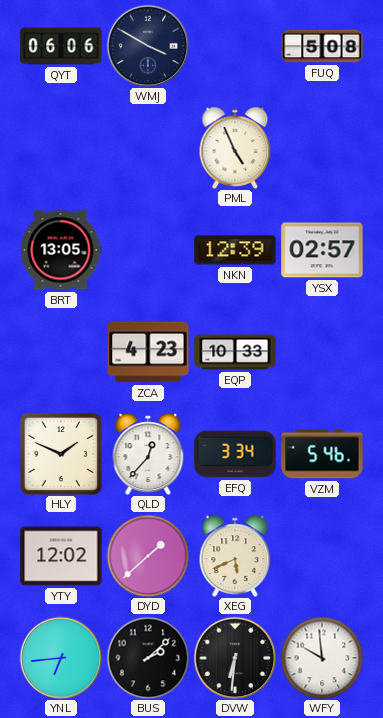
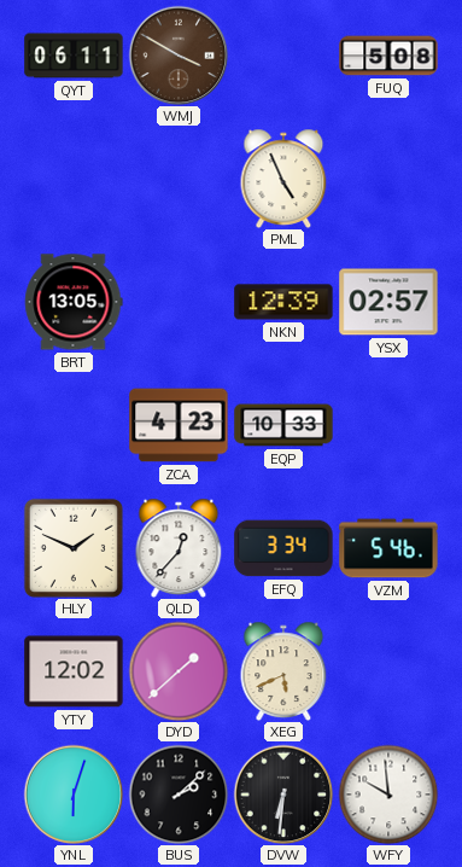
QYT: 06:06 -> 06:11 (74, 56)
WMJ dial: navy -> brown (179, 56)
YNL: 6:44 -> 6:03 (74, 795)
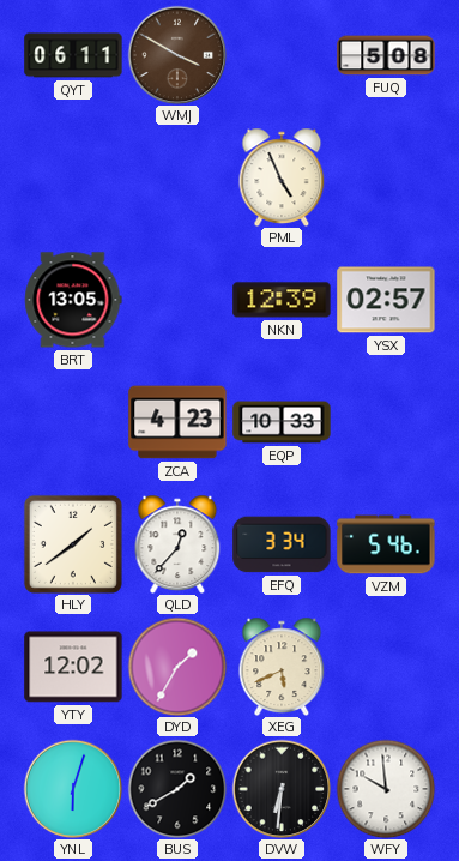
HLY: 1:49 -> 1:39 (73, 544)
DYD: 1:38 -> 1:35 (177, 667)
BUS: 2:08 -> 1:40 (177, 789)
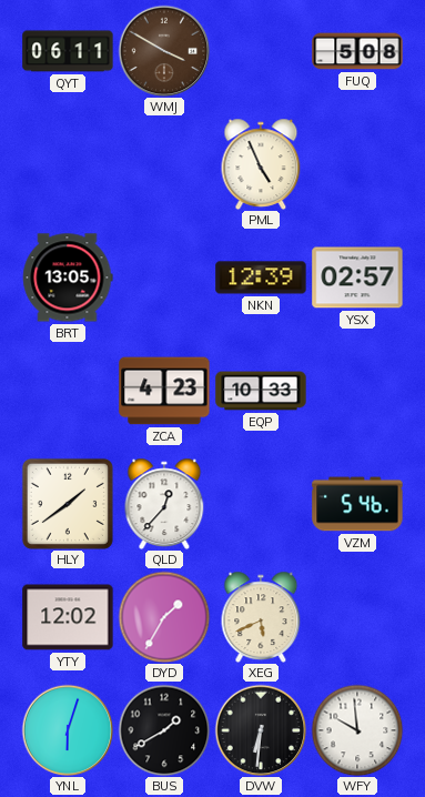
EFQ: 3:34 -> none (282, 544)
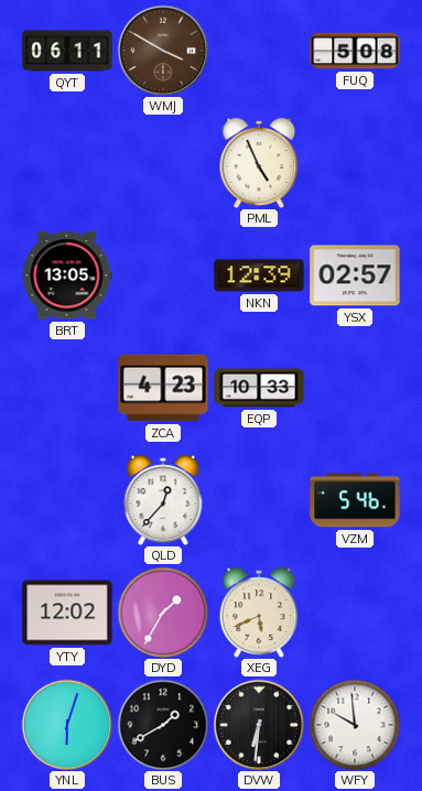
HLY: 1:39 -> none (68, 504)
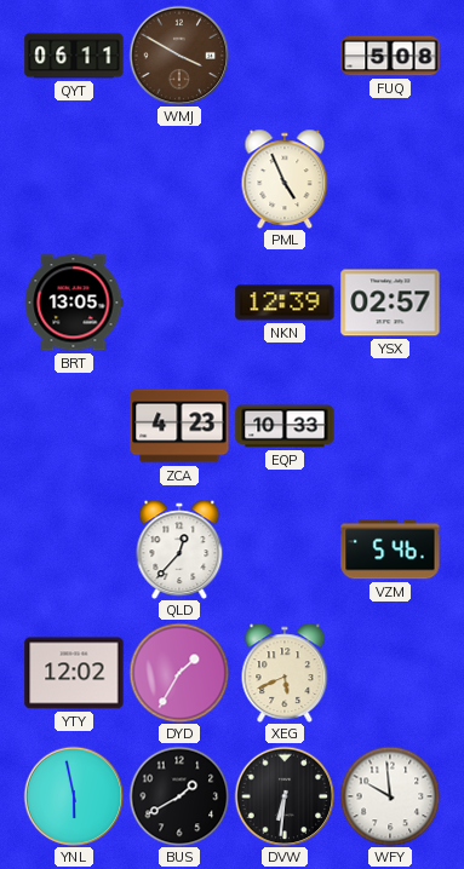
YNL: 6:03 -> 5:58 (74, 796)
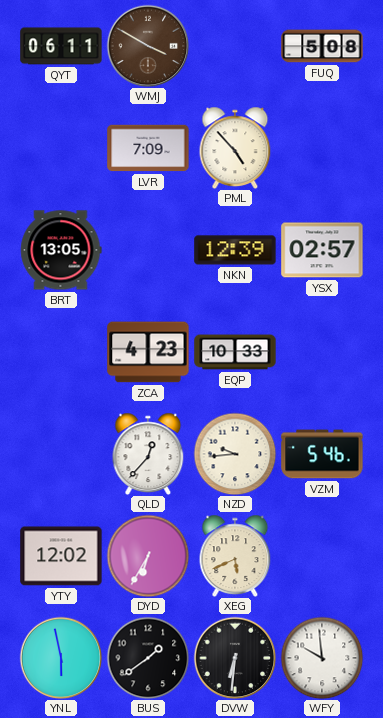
LVR: none -> 7:09 (148, 148)
PML: 4:56 -> 4:53 (235, 148)
NZD: none -> 9:44 (235, 454)
DYD: 1:35 -> 6:35 (148, 556)
BUS: 1:40 -> 1:39 (148, 658)
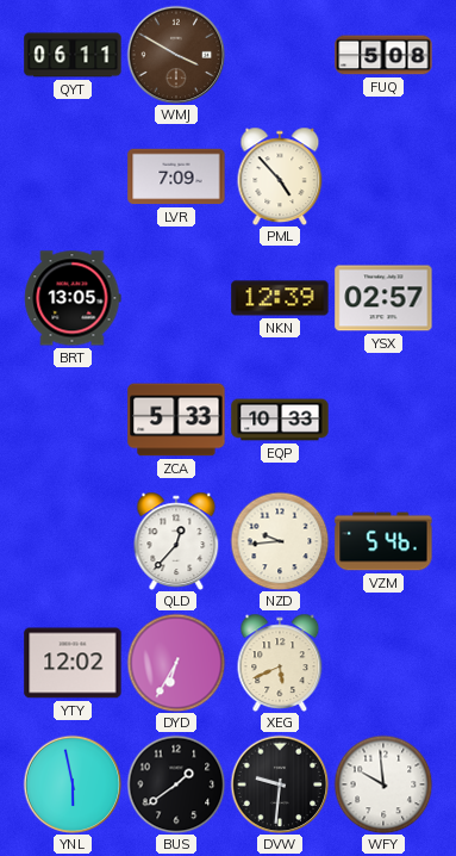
ZCA: 4:23 -> 5:33 (176, 420)
DVW: 6:31 -> 9:31 (280, 784)
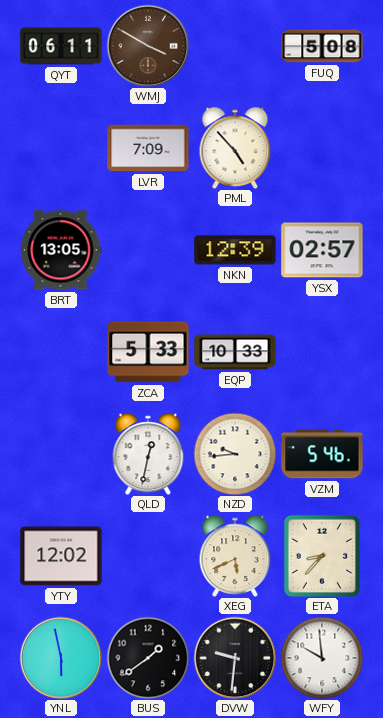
QLD: 12:37 -> 12:32 (148, 454)
DYD: 6:35 -> none (176, 663)
ETA: none -> 8:37 (321, 555)
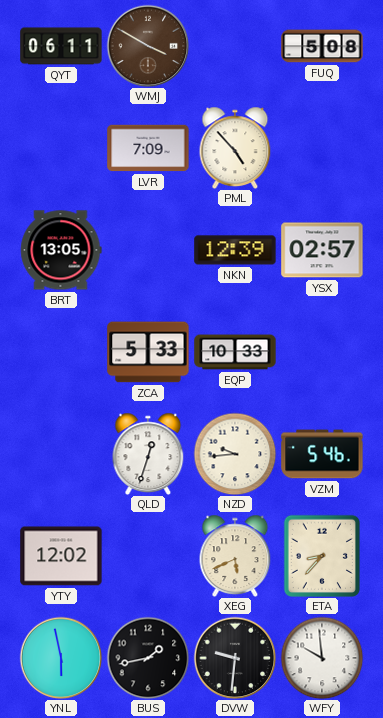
QLD: 12:32 -> 12:33 (148, 454)
BUS: 1:39 -> 1:43 (148, 658)
